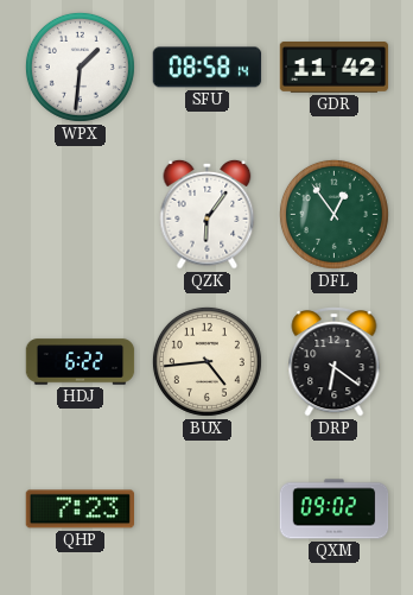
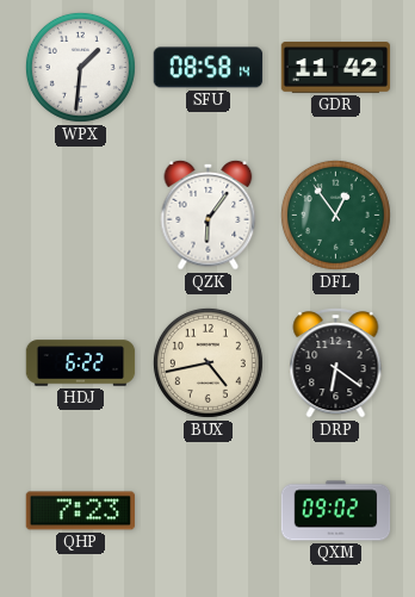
BUX: 4:44 -> 4:43 (207, 362)
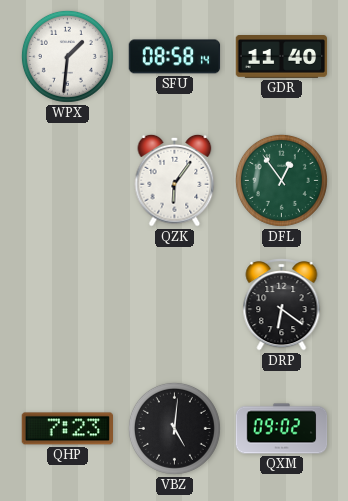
GDR: 11:42 -> 11:40 (282, 57)
HDJ: 6:22 -> none (81, 363)
BUX: 4:43 -> none (207, 362)
VBZ: none -> 5:01 (174, 428)
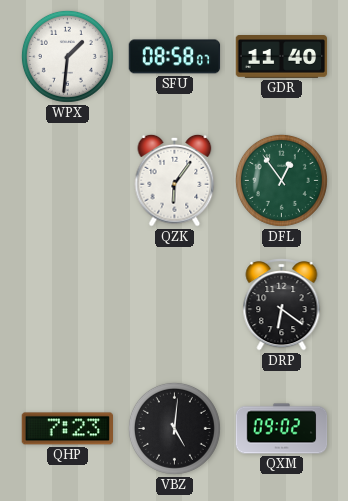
SFU: 08:58:14 -> 08:58:07 (175, 57)
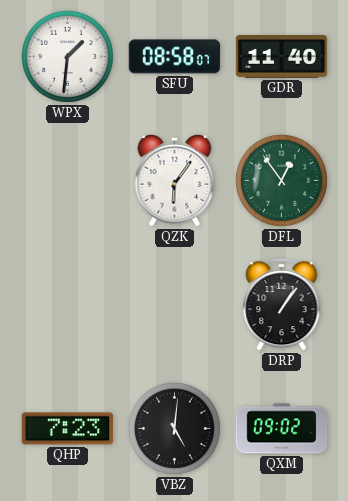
DRP: 6:21 -> 1:06 (282, 305)
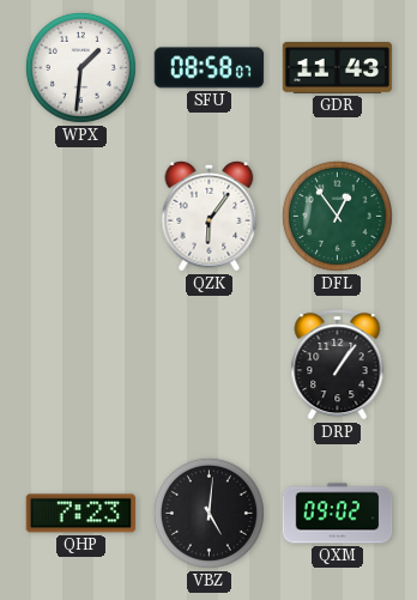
GDR: 11:40 -> 11:43 (338, 68)
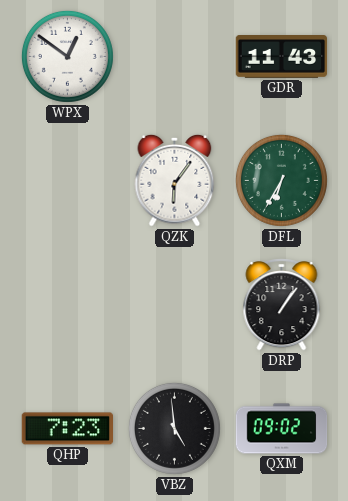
WPX: 1:31 -> 12:51 (67, 56)
SFU: 08:58 -> none (210, 68)
DFL: 12:54 -> 6:35 (281, 180)
VBZ: 5:01 -> 4:59 (174, 428)
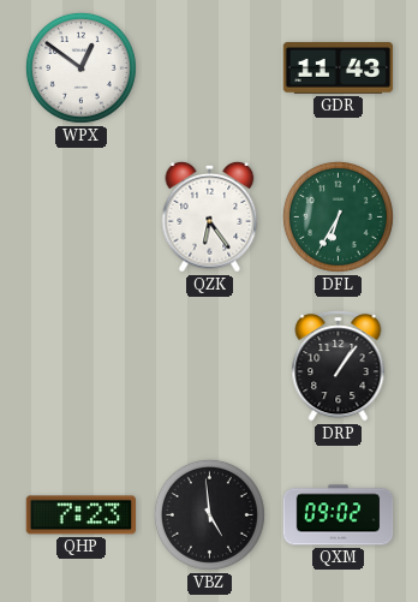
QZK: 6:06 -> 6:24 (210, 216)
